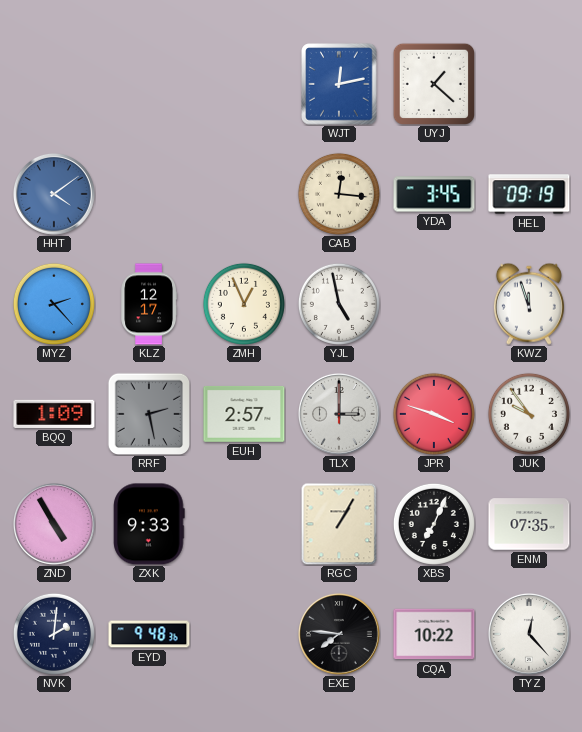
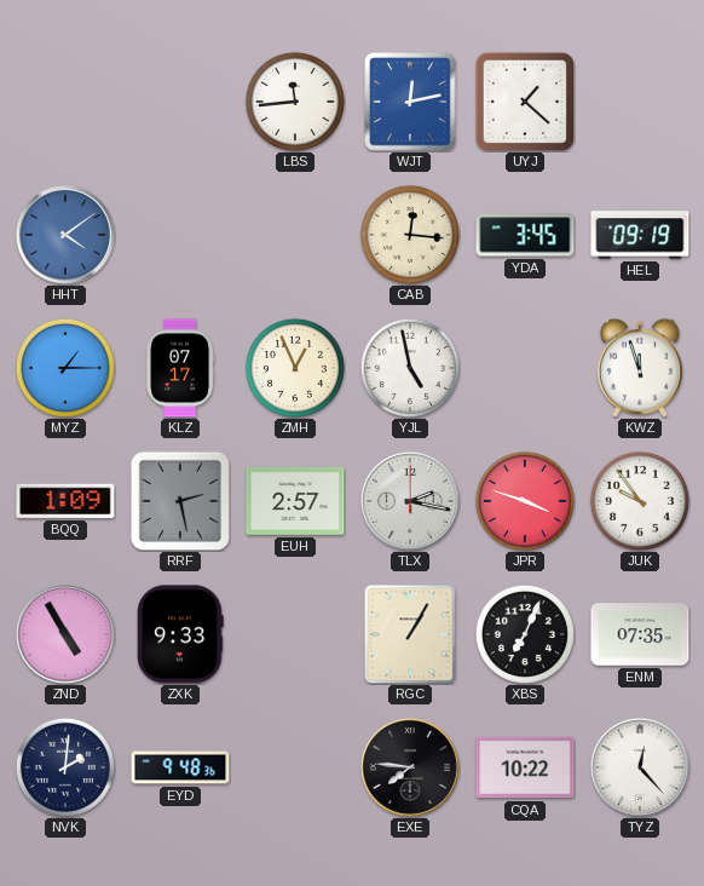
LBS: none -> 11:44 (295, 102)
MYZ: 2:23 -> 1:15 (65, 368)
KLZ: 12:17 -> 07:17 (179, 368)
TLX: 3:00 -> 2:17 (411, 502)
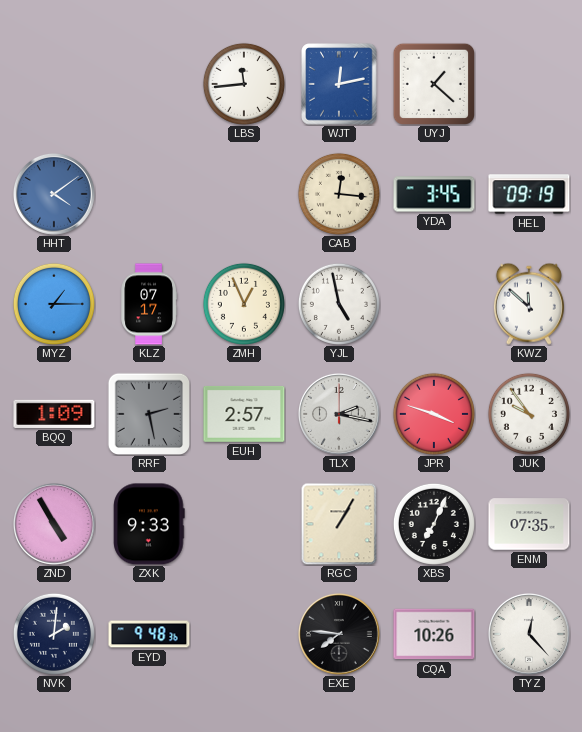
KWZ: 11:57 -> 11:52 (529, 304)
CQA: 10:22 -> 10:26 (434, 634)
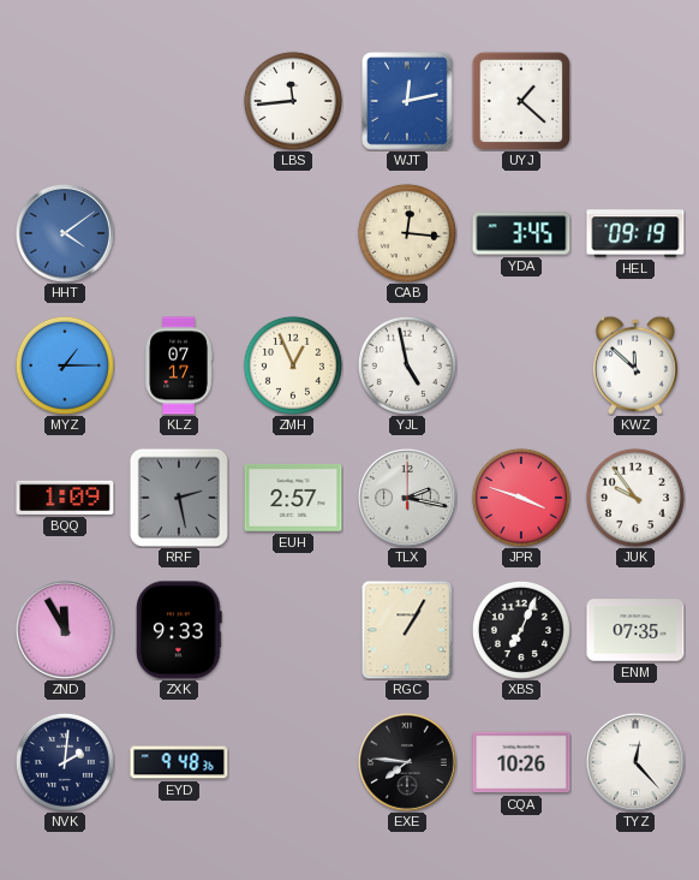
ZND: 4:55 -> 11:55 (66, 631)
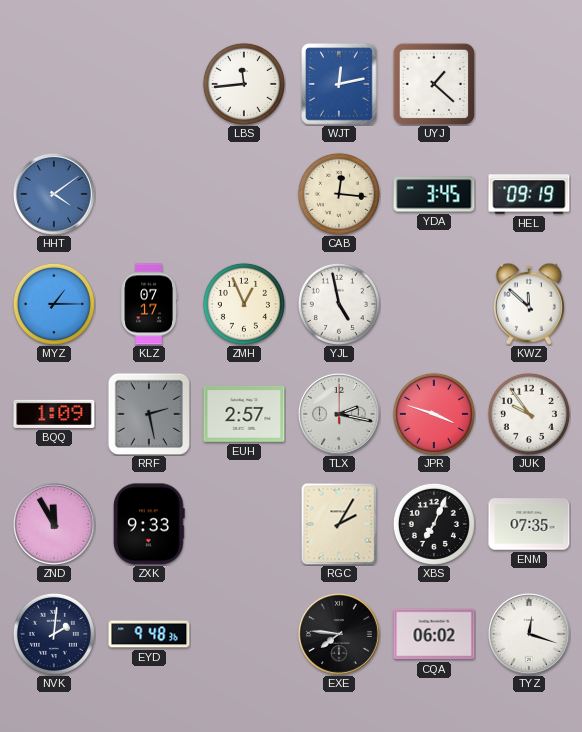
RGC: 1:05 -> 2:05 (339, 524)
CQA: 10:26 -> 06:02 (434, 634)
TYZ: 12:23 -> 12:18 (530, 635)
